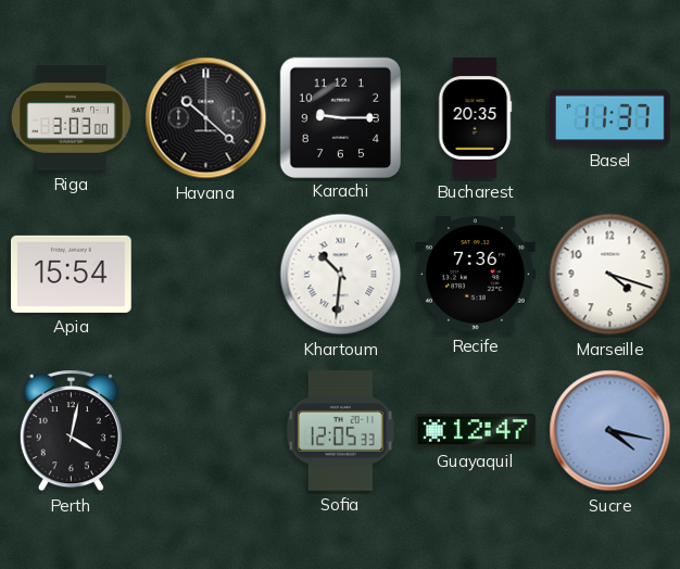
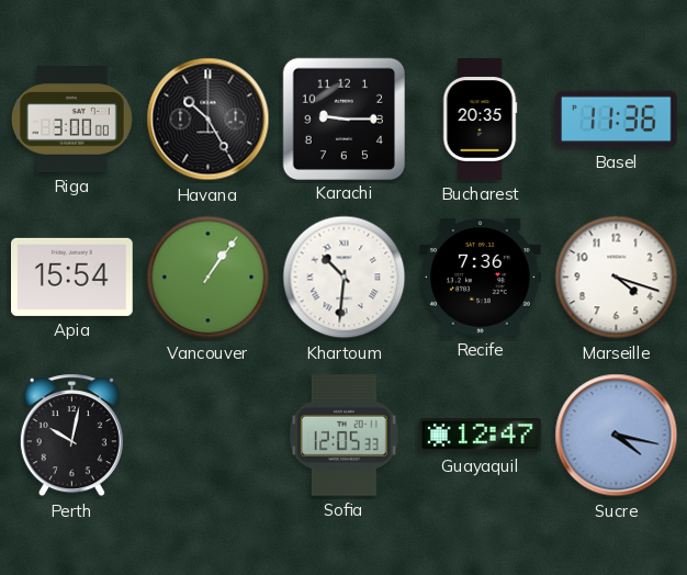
Riga: 3:03 -> 3:00 (71, 120)
Havana: 10:22 -> 10:25 (209, 120)
Basel: 11:37 -> 11:36 (617, 120)
Vancouver: none -> 1:06 (209, 278)
Perth: 4:02 -> 10:02 (71, 436)
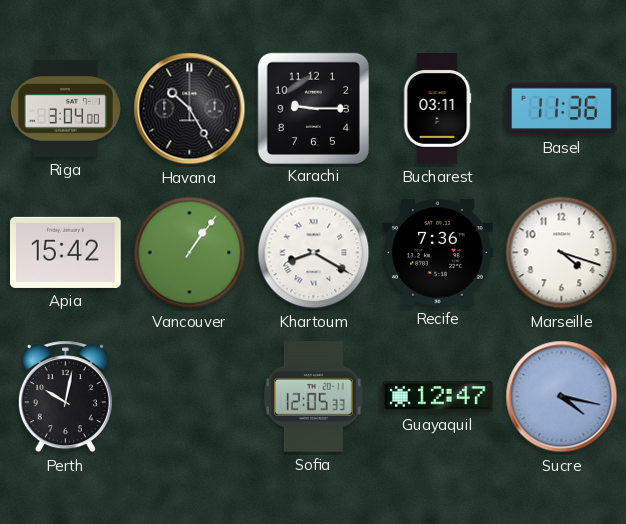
Riga: 3:00 -> 3:04 (65, 109)
Bucharest: 20:35 -> 03:11 (437, 109)
Apia: 15:54 -> 15:42 (66, 252)
Khartoum: 10:31 -> 8:20 (314, 253)
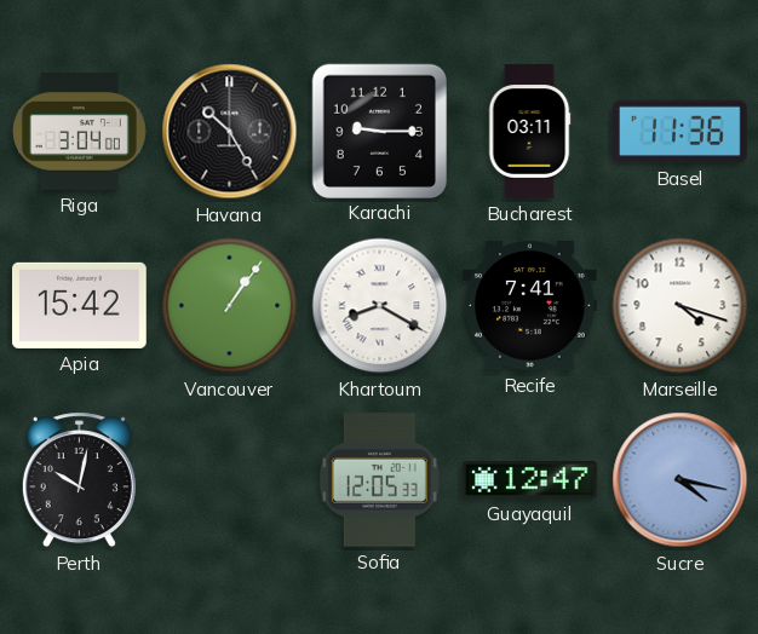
Recife: 7:36 -> 7:41 (530, 306)
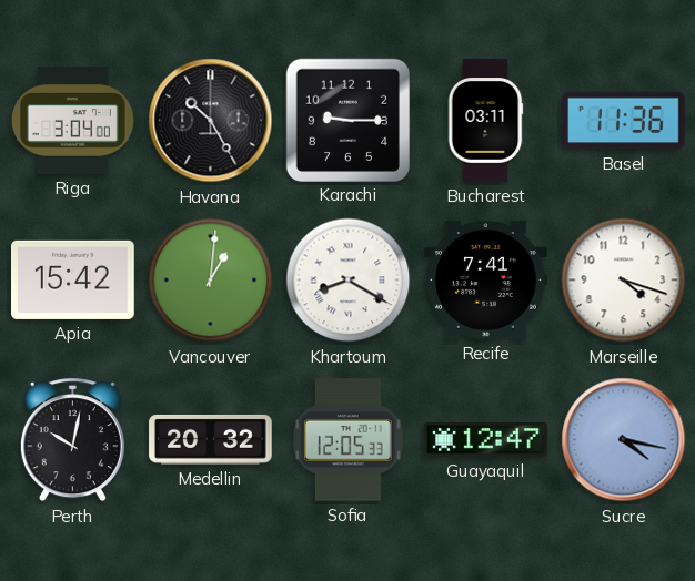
Vancouver: 1:06 -> 1:01 (211, 281)
Medellin: none -> 20:32 (211, 439)
